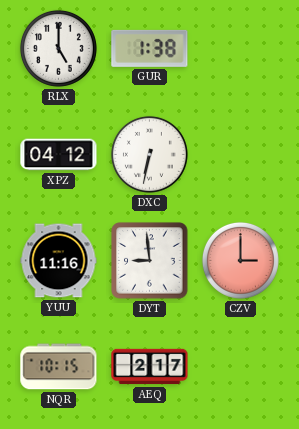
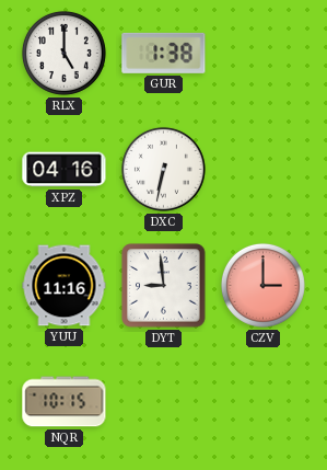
XPZ: 04:12 -> 04:16 (65, 170)
AEQ: 2:17 -> none (150, 367)
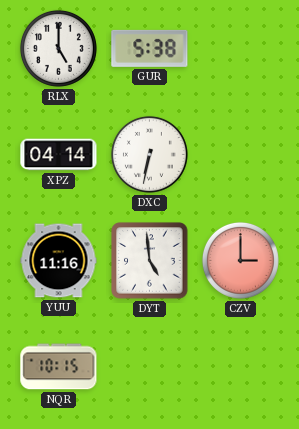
GUR: 1:38 -> 5:38 (150, 48)
XPZ: 04:16 -> 04:14 (59, 155)
DYT: 8:59 -> 4:59 (150, 261)
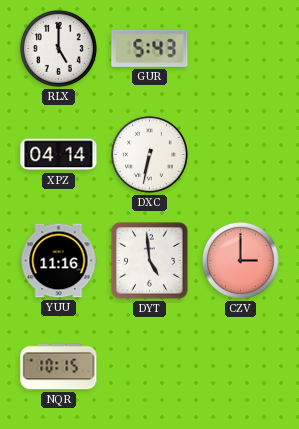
GUR: 5:38 -> 5:43 (150, 48)
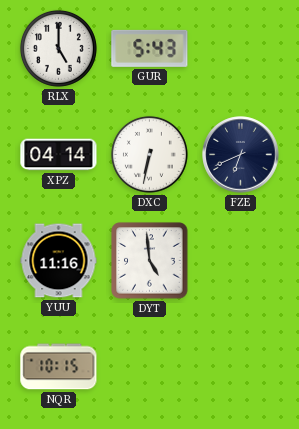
FZE: none -> 6:41 (241, 155)
CZV: 3:00 -> none (240, 260)
